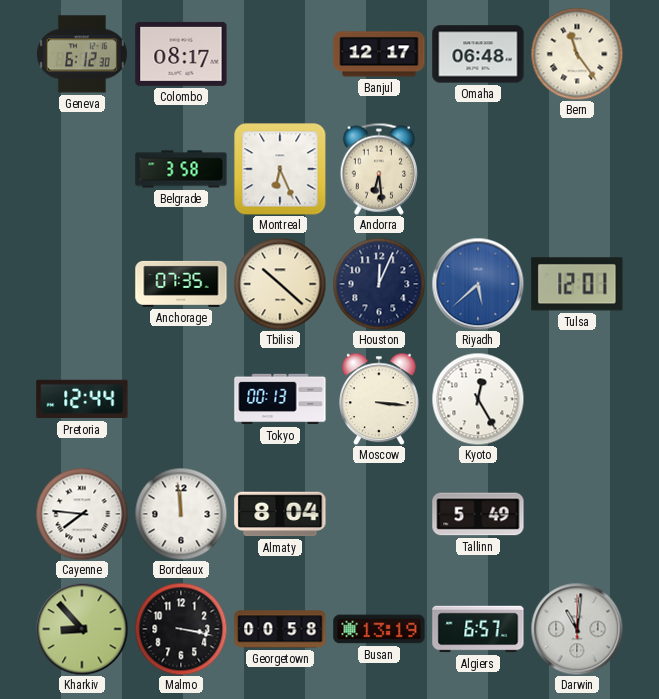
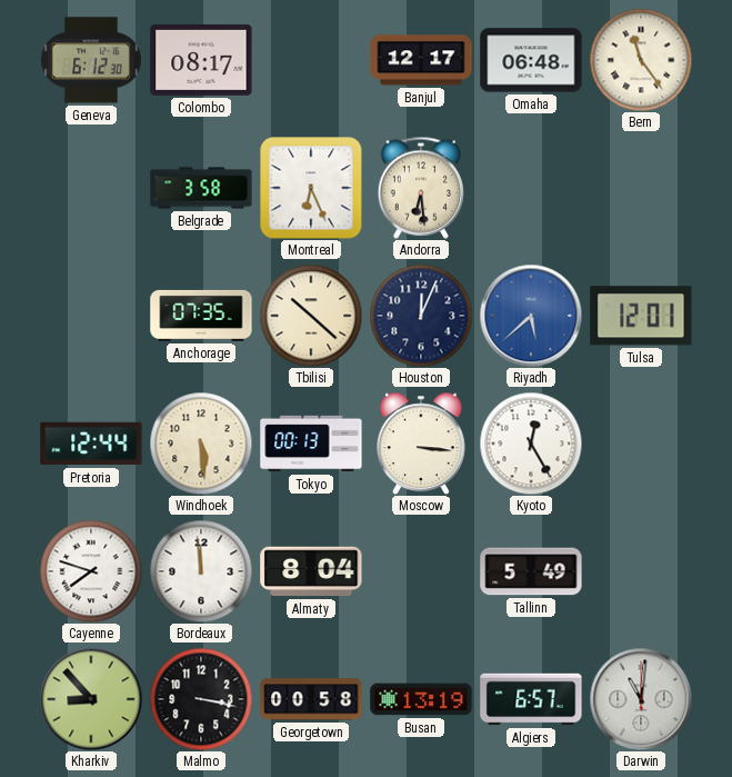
Windhoek: none -> 5:29 (201, 444)
Cayenne: 7:46 -> 7:48 (91, 571)
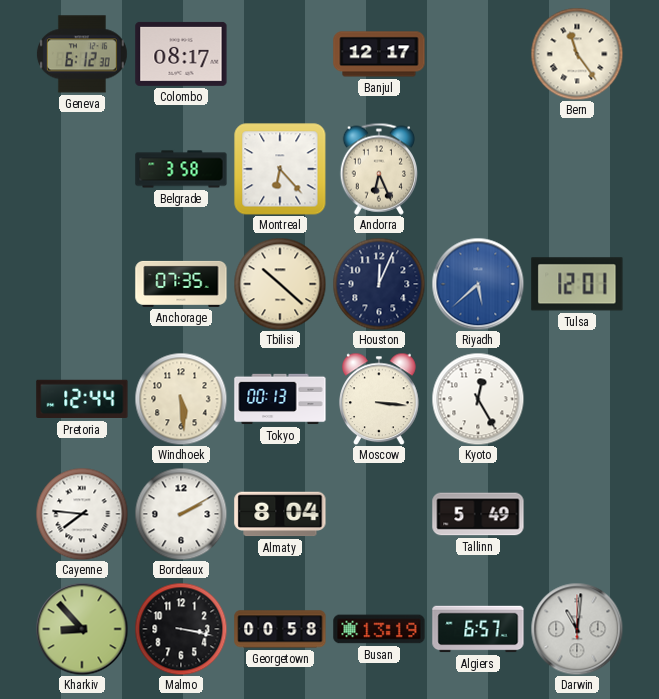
Omaha: 06:48 -> none (531, 60)
Montreal: 6:26 -> 6:23 (280, 169)
Andorra: 6:29 -> 6:26 (378, 169)
Cayenne: 7:48 -> 7:46 (82, 514)
Bordeaux: 11:59 -> 2:10 (181, 514)
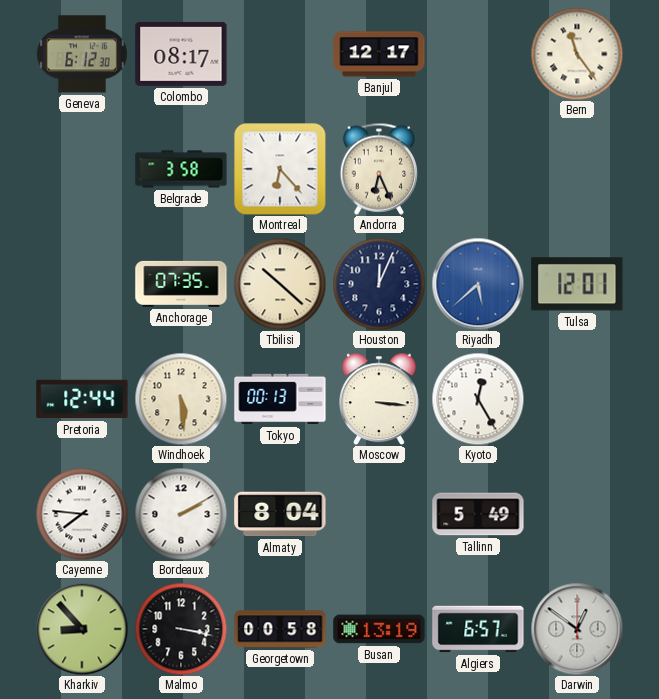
Darwin: 11:01 -> 12:51 (577, 629)
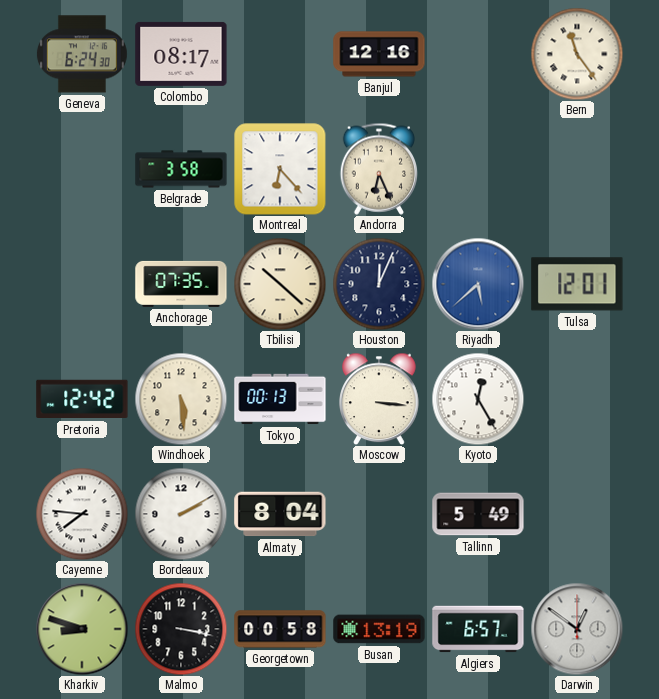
Geneva: 6:12 -> 6:24 (82, 54)
Banjul: 12:17 -> 12:16 (379, 54)
Pretoria: 12:44 -> 12:42 (82, 399)
Kharkiv: 8:53 -> 8:48 (82, 629)
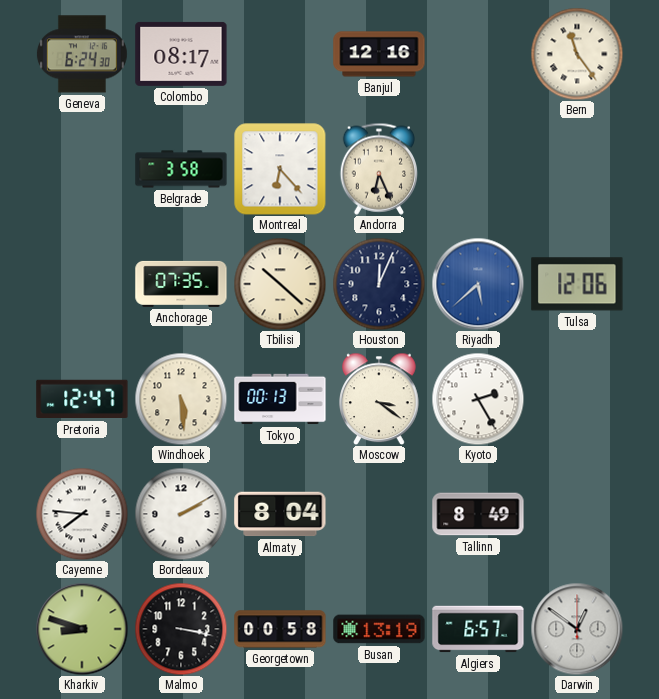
Tulsa: 12:01 -> 12:06 (577, 284)
Pretoria: 12:42 -> 12:47 (82, 399)
Moscow: 3:16 -> 3:21 (380, 399)
Kyoto: 12:25 -> 2:25 (478, 399)
Tallinn: 5:49 -> 8:49 (478, 514)
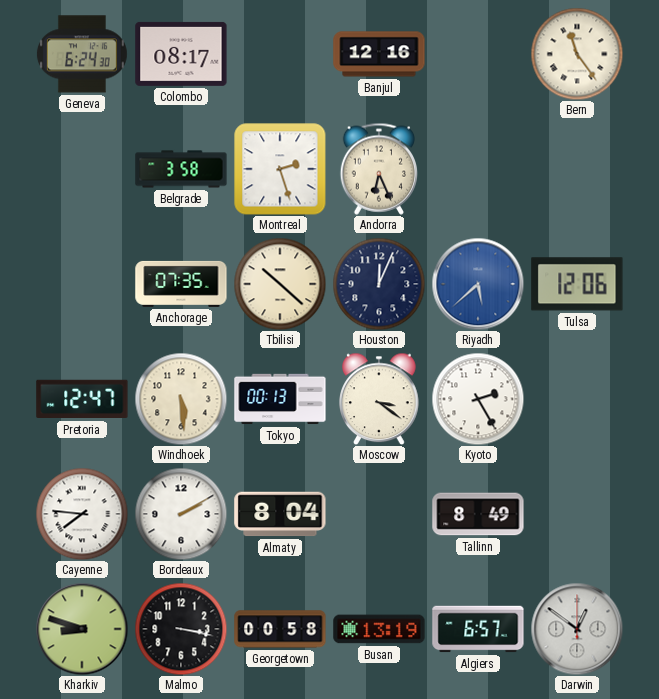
Montreal: 6:23 -> 2:27 (280, 169)
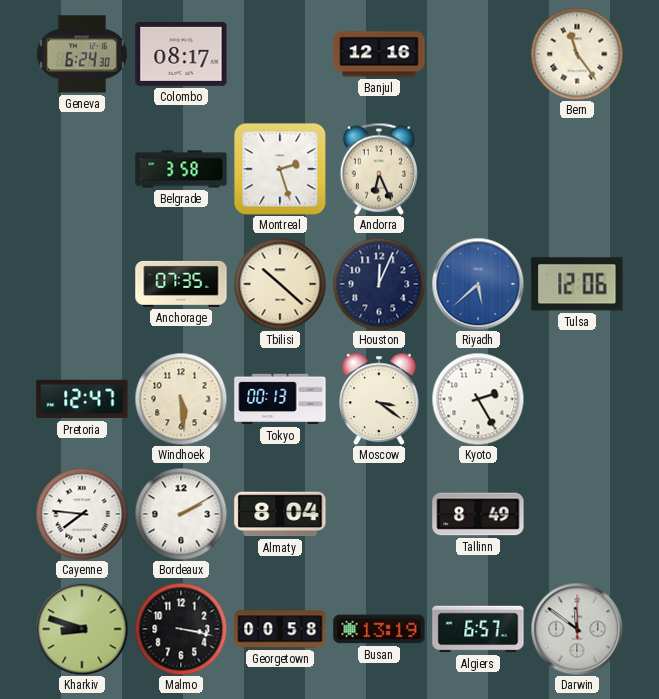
Darwin: 12:51 -> 11:51 (577, 629)
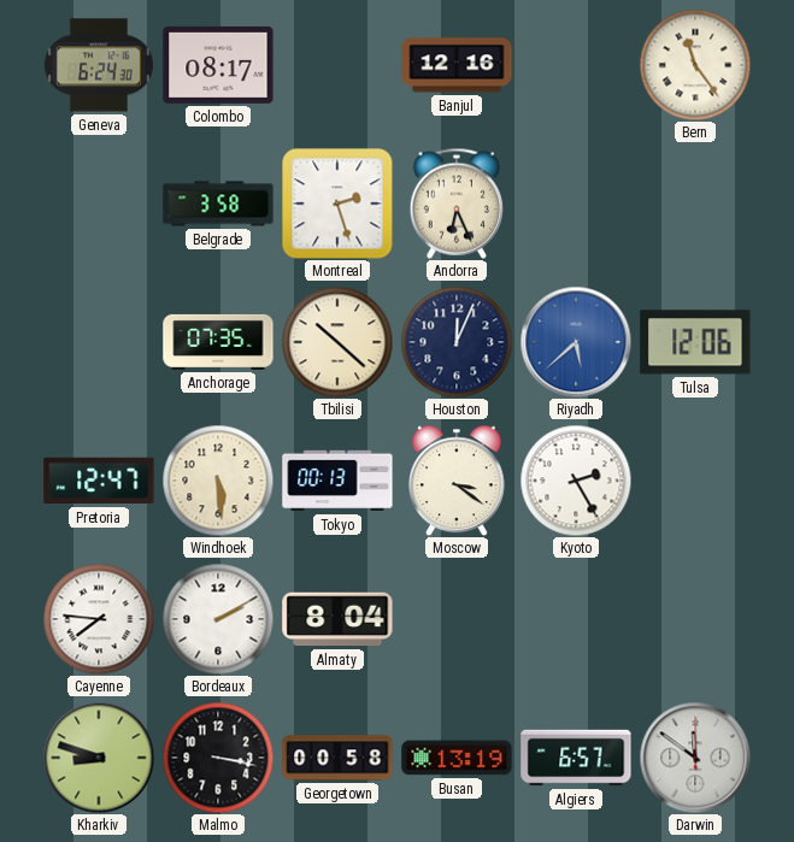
Tallinn: 8:49 -> none (478, 514)
